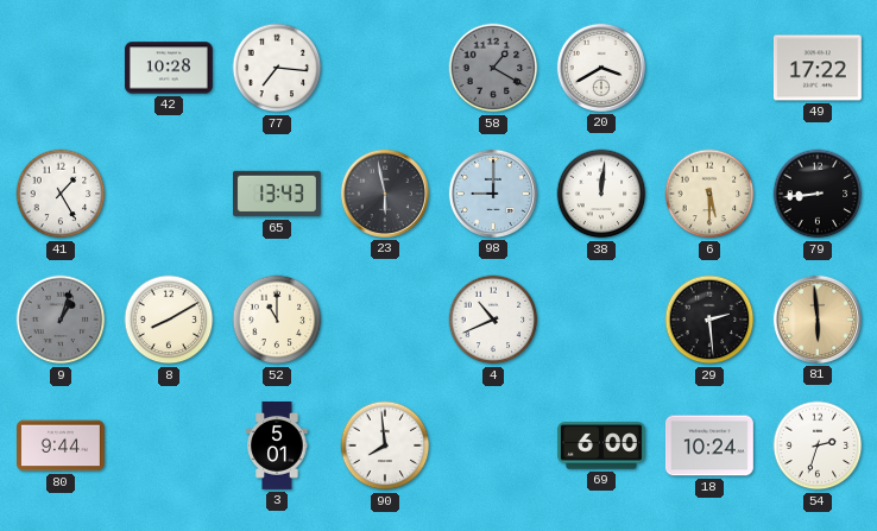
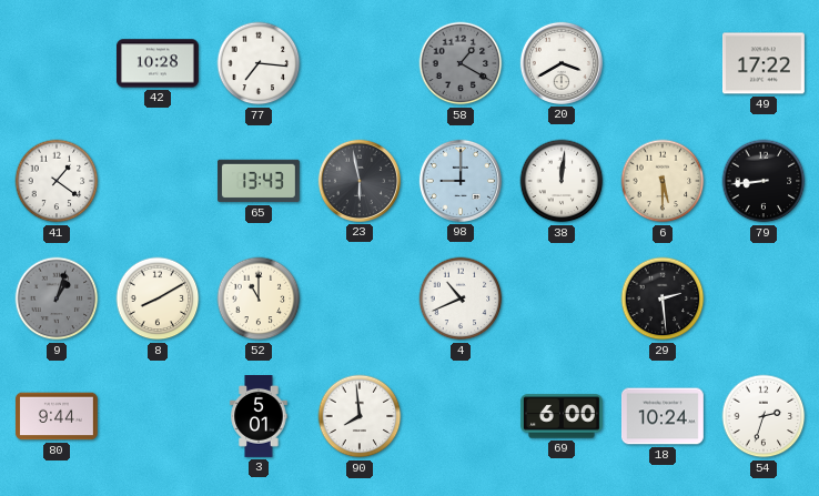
41: 1:25 -> 1:21 (57, 181)
81: 5:59 -> none (818, 320)
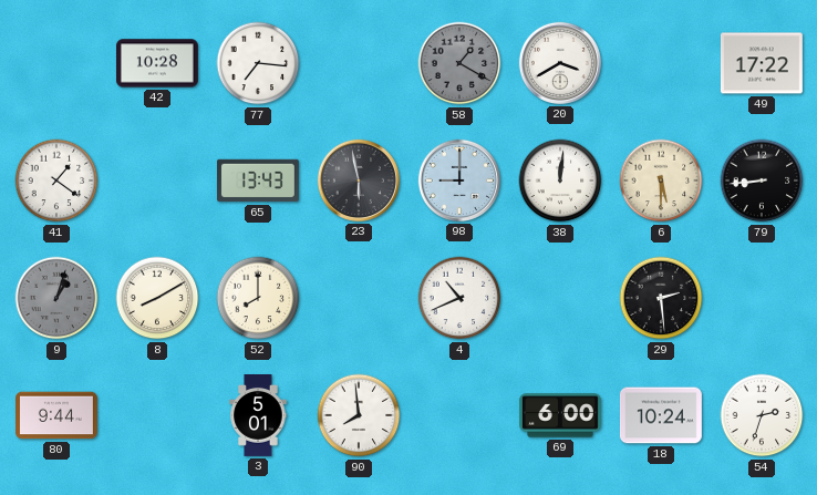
52: 11:00 -> 8:00 (258, 298)
